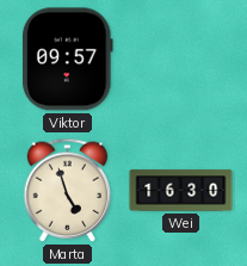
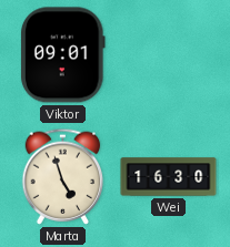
Viktor: 09:57 -> 09:01 (63, 55)
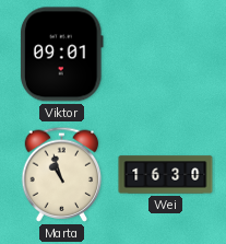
Marta: 4:57 -> 10:57 (62, 174)
